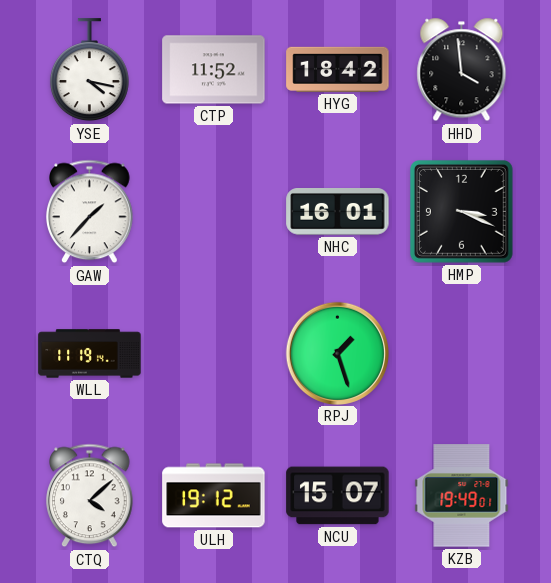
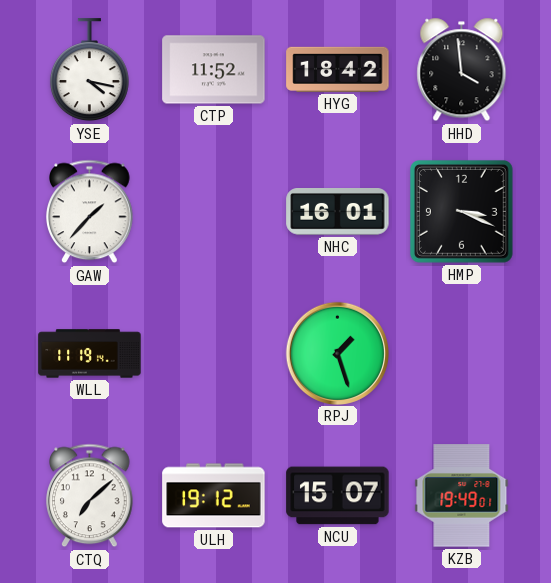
CTQ: 4:08 -> 7:08 (90, 496)
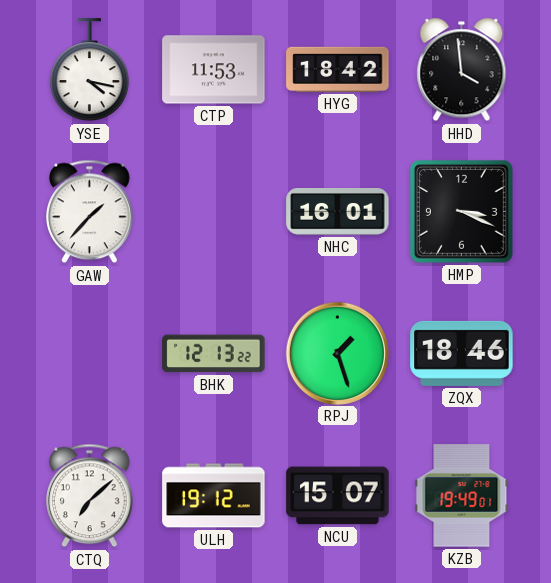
CTP: 11:52 -> 11:53 (214, 70)
WLL: 11:19 -> none (90, 354)
BHK: none -> 12:13 (214, 354)
ZQX: none -> 18:46 (462, 353)
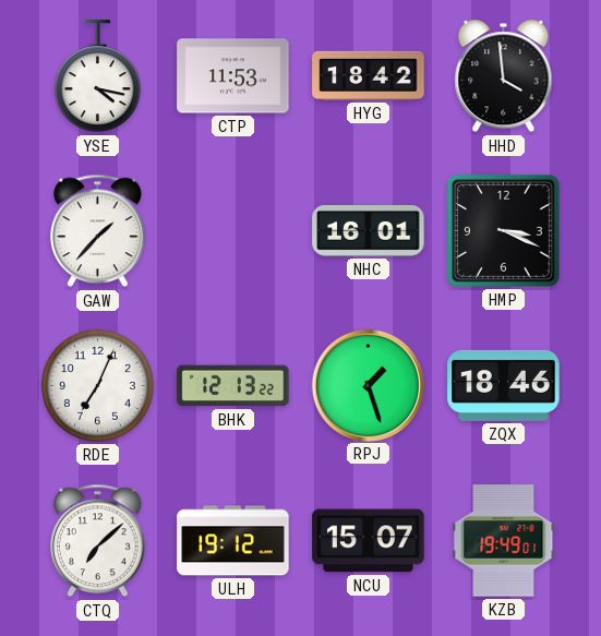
RDE: none -> 7:04 (97, 385)
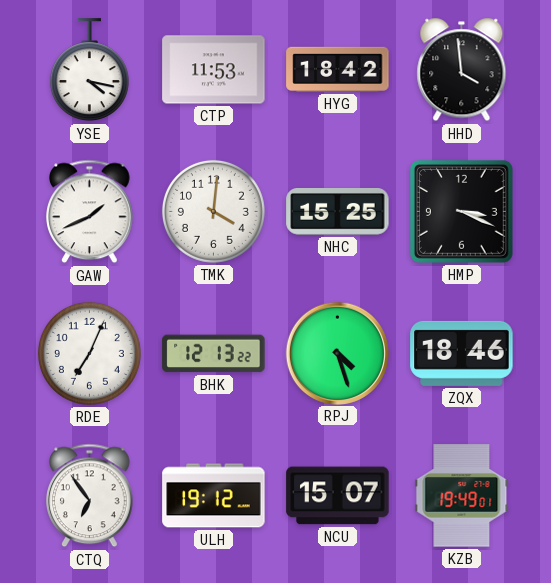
GAW: 1:37 -> 1:41 (90, 212)
TMK: none -> 4:01 (213, 211)
NHC: 16:01 -> 15:25 (338, 212)
RPJ: 1:27 -> 4:27 (337, 353)
CTQ: 7:08 -> 6:54 (90, 496)
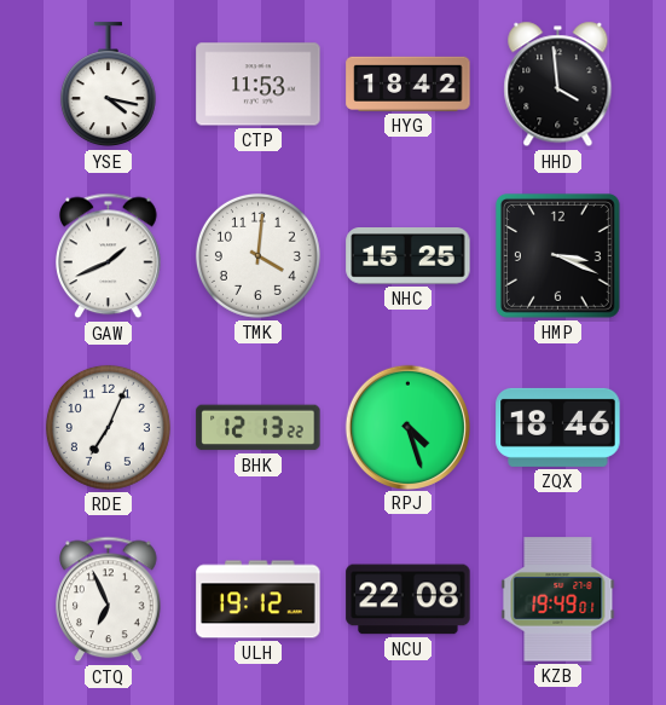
CTQ: 6:54 -> 6:56 (109, 600)
NCU: 15:07 -> 22:08 (409, 600)
